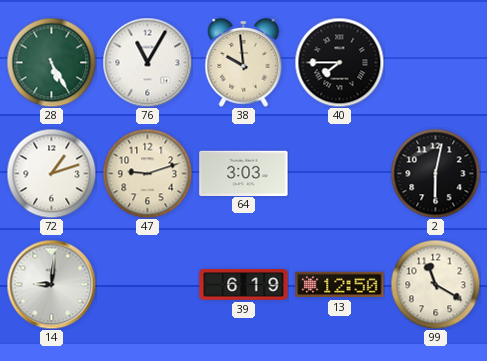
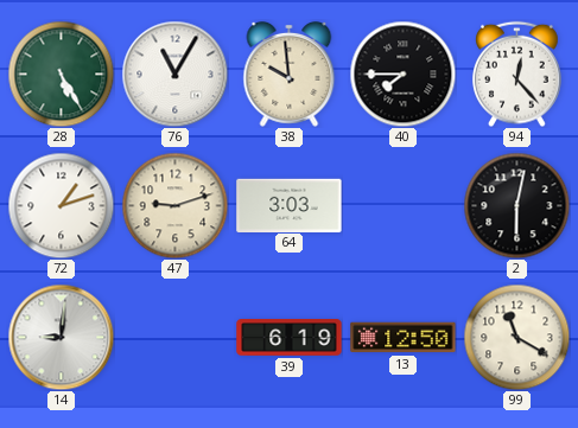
94: none -> 12:23 (517, 74)
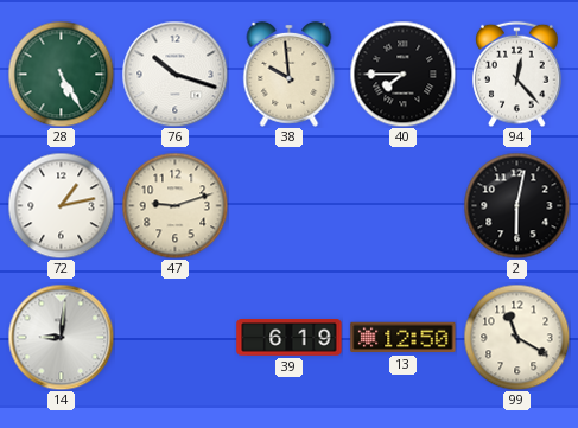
76: 11:05 -> 10:18 (174, 74)
72: 1:12 -> 1:13 (61, 205)
64: 3:03 -> none (290, 205)
